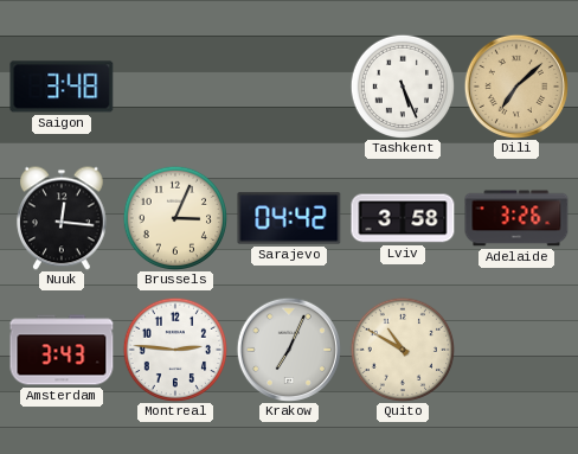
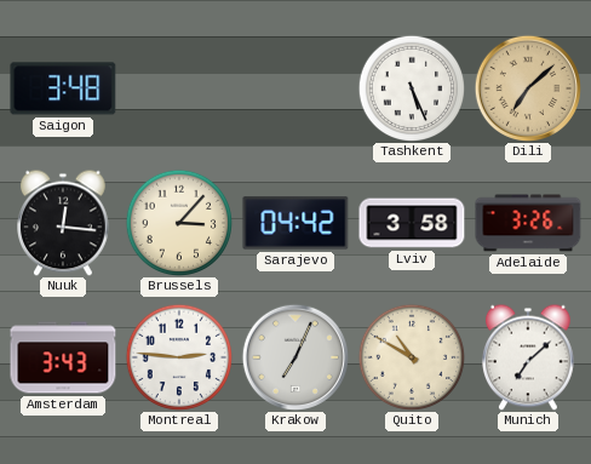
Brussels: 3:04 -> 3:07 (179, 223)
Munich: none -> 7:08 (529, 357)
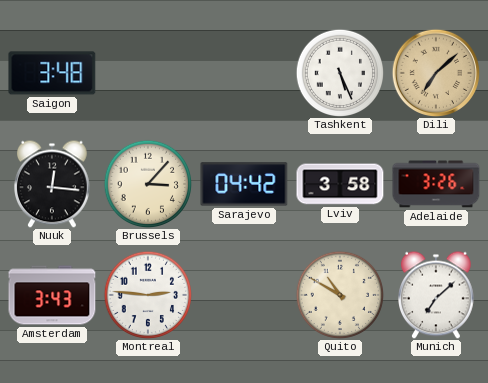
Krakow: 7:04 -> none (294, 356)
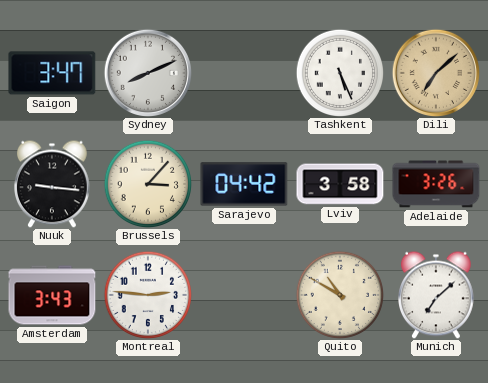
Saigon: 3:48 -> 3:47 (52, 73)
Sydney: none -> 8:11 (147, 72)
Nuuk: 12:16 -> 9:16 (53, 184)
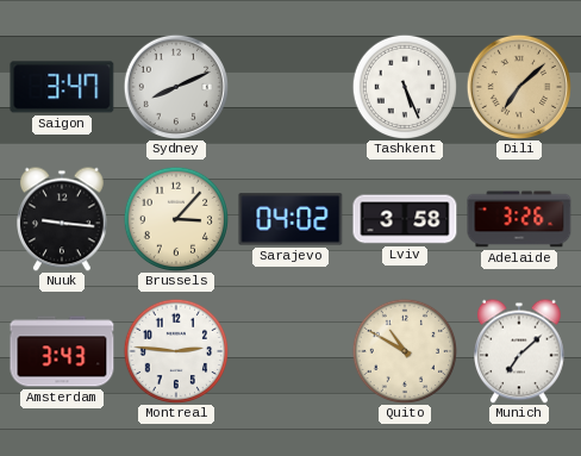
Sarajevo: 04:42 -> 04:02 (290, 219)
